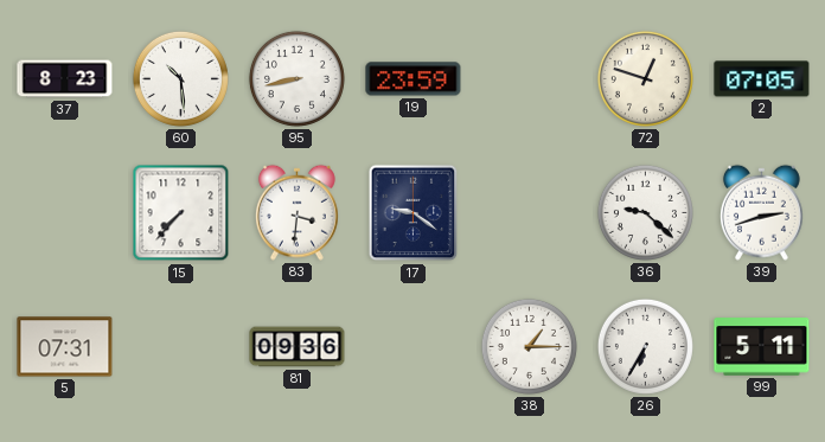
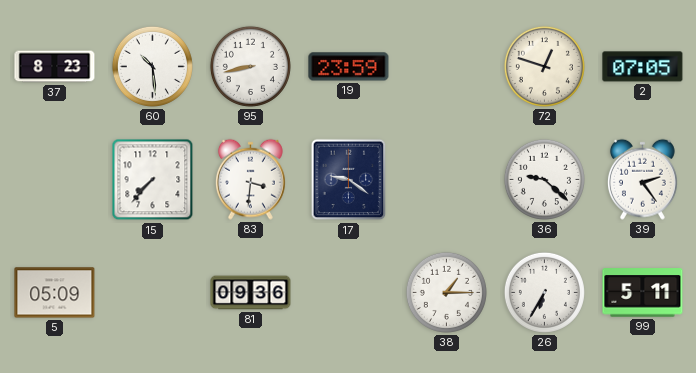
39: 2:42 -> 2:24 (642, 179)
5: 07:31 -> 05:09 (55, 293)
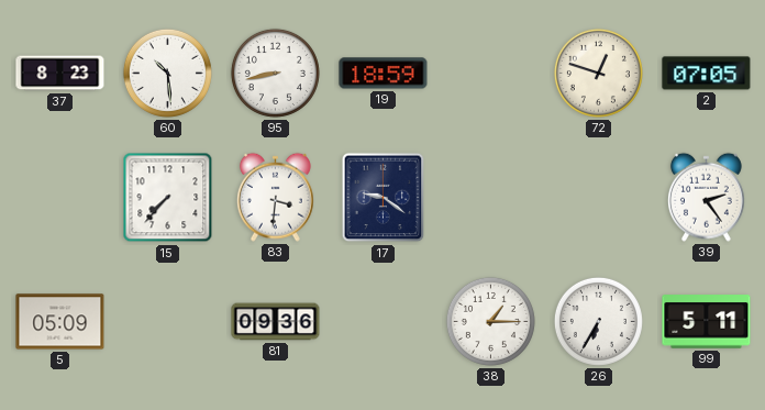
19: 23:59 -> 18:59 (384, 74)
36: 9:22 -> none (544, 179)
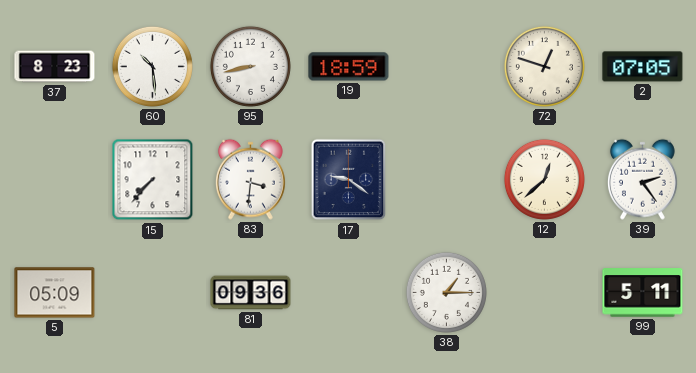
12: none -> 12:38 (544, 179)
26: 6:35 -> none (598, 321)
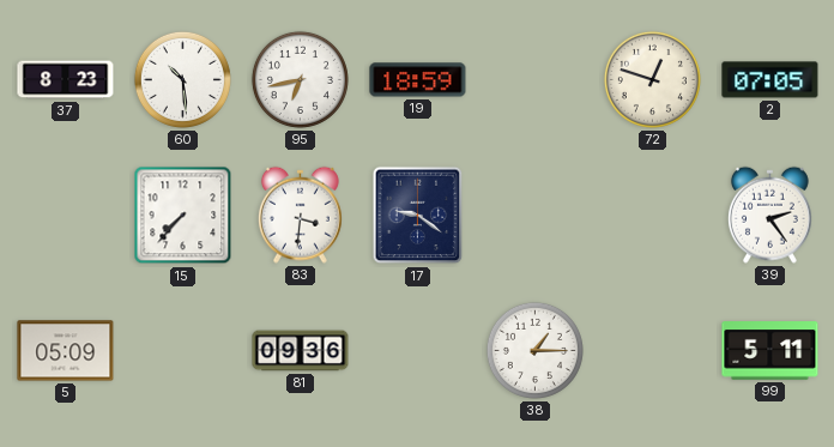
95: 8:43 -> 6:43 (300, 79)
12: 12:38 -> none (544, 179)
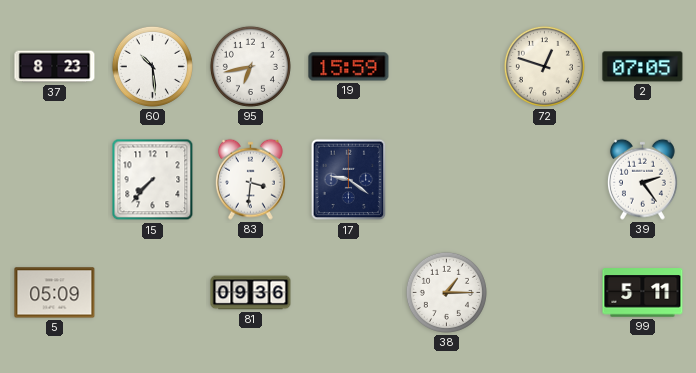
19: 18:59 -> 15:59 (349, 67)
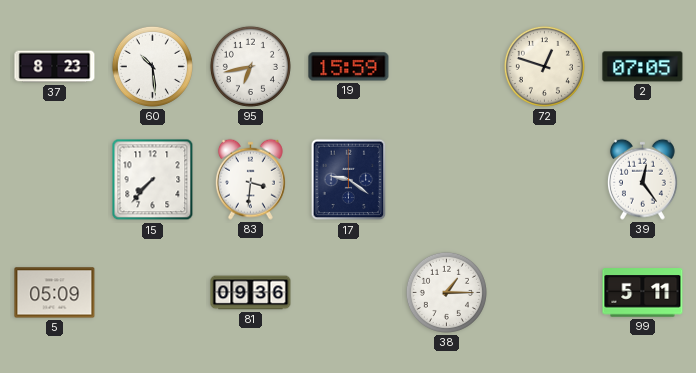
39: 2:24 -> 12:24 (642, 179)
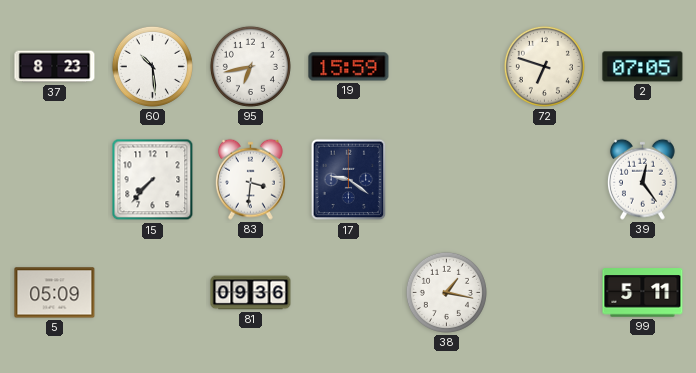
72: 12:48 -> 6:48 (544, 66)
38: 1:15 -> 1:17 (446, 292)
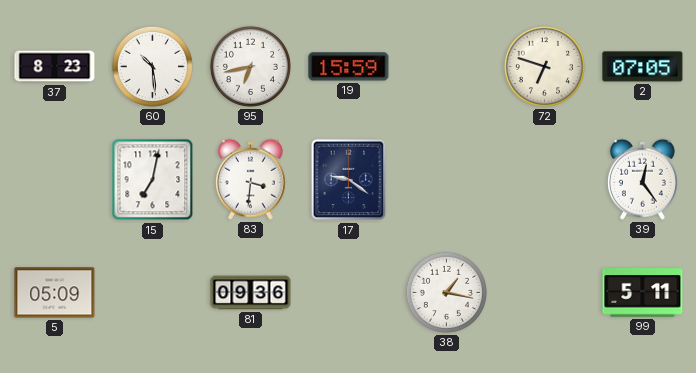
15: 7:37 -> 7:02 (153, 180)
